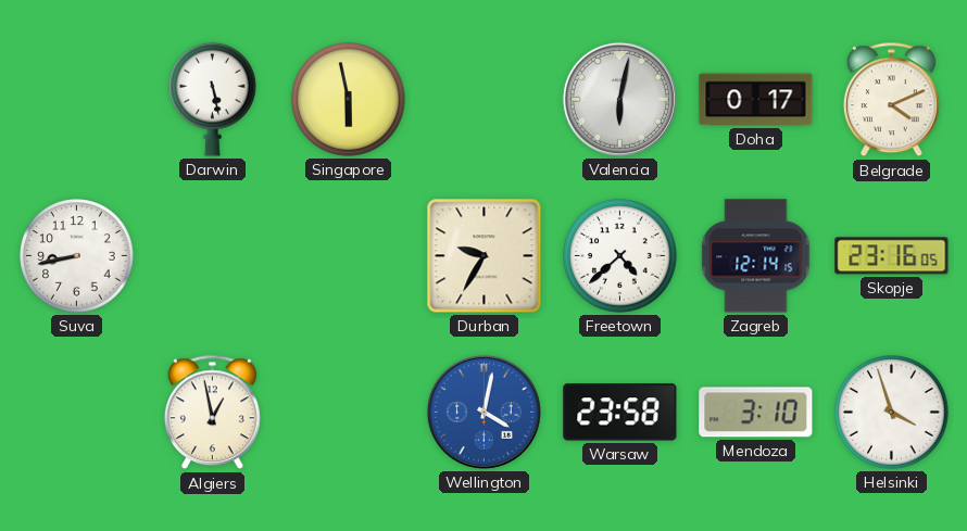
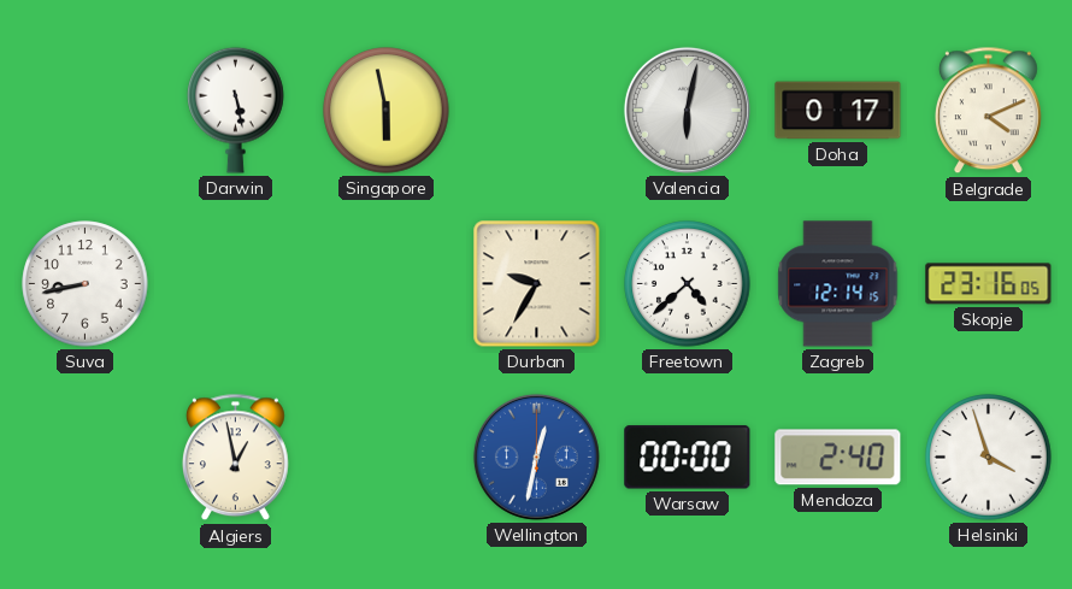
Wellington: 4:02 -> 12:32 (536, 457)
Warsaw: 23:58 -> 00:00 (688, 458)
Mendoza: 3:10 -> 2:40 (838, 458)
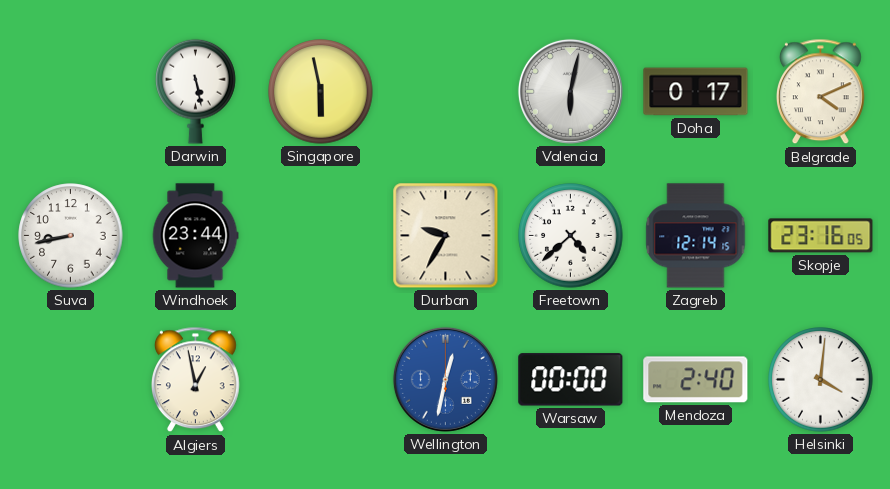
Windhoek: none -> 23:44 (195, 236)
Helsinki: 3:57 -> 4:01 (821, 380)
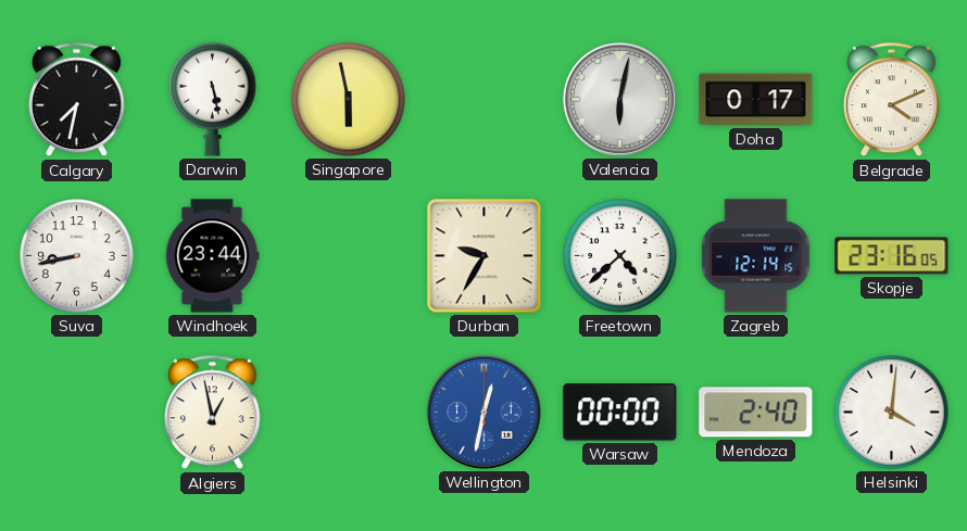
Calgary: none -> 7:32 (76, 100)
